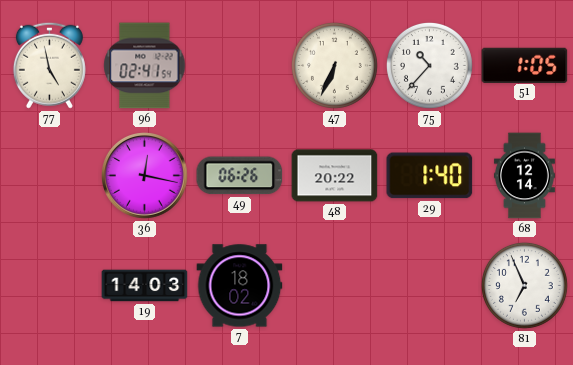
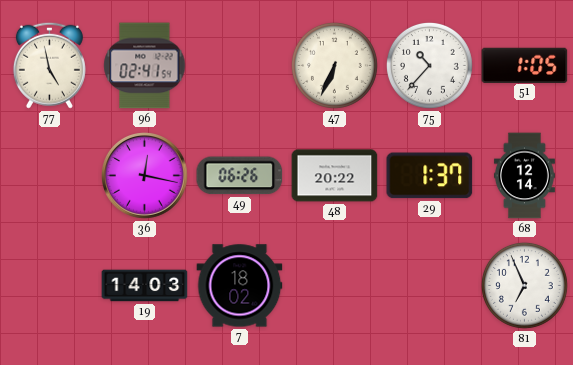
29: 1:40 -> 1:37 (430, 176)
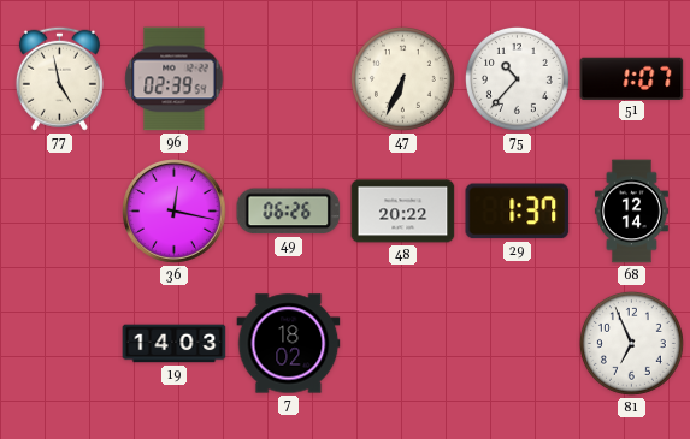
96: 02:41 -> 02:39 (175, 79)
51: 1:05 -> 1:07 (632, 78)
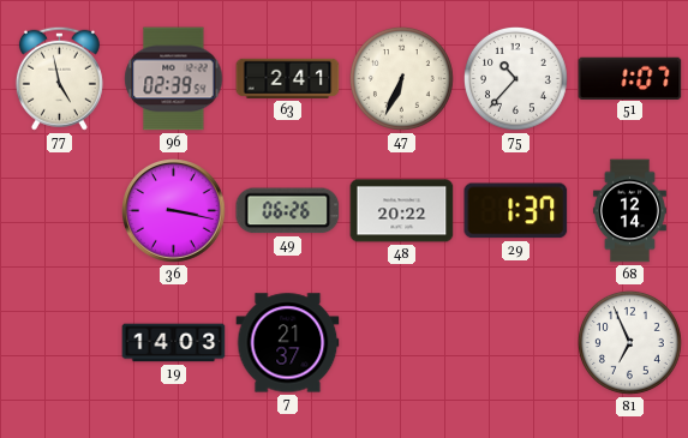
63: none -> 2:41 (288, 78)
36: 12:17 -> 3:17 (174, 211)
7: 18:02 -> 21:37 (288, 343)
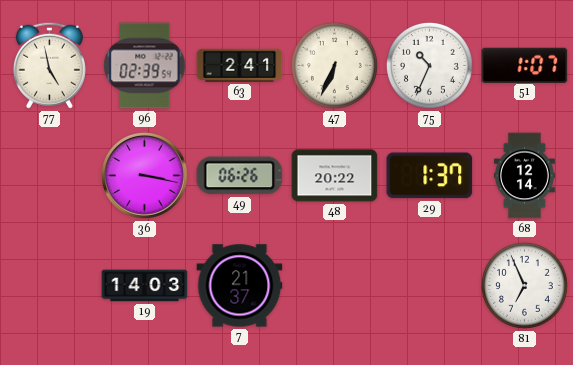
75: 10:37 -> 10:34 (429, 65)
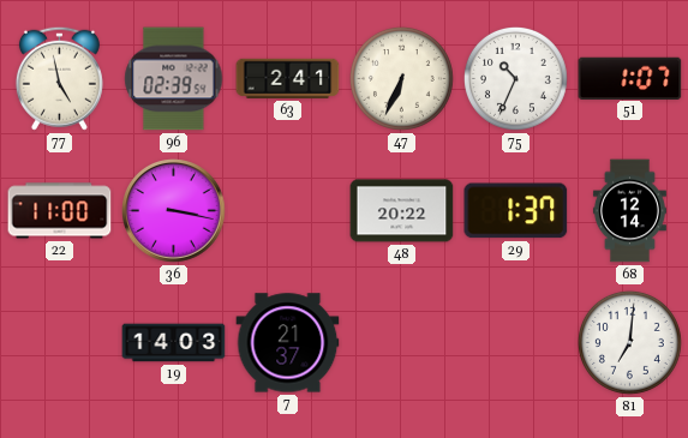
22: none -> 11:00 (60, 211)
49: 06:26 -> none (240, 176)
81: 6:56 -> 7:01 (629, 342)
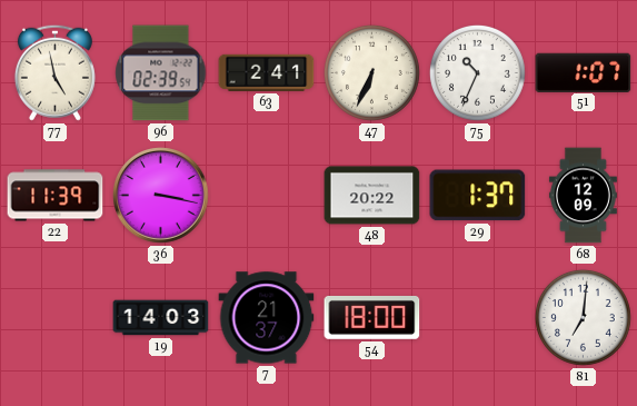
22: 11:00 -> 11:39 (56, 196)
68: 12:14 -> 12:09 (583, 196)
54: none -> 18:00 (372, 317)
